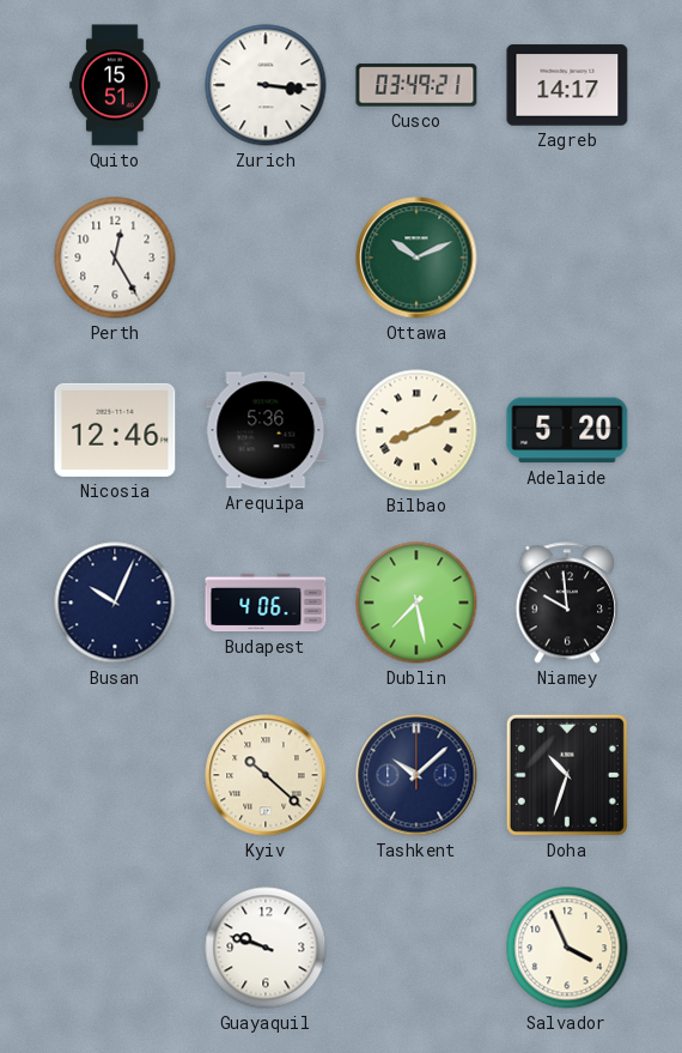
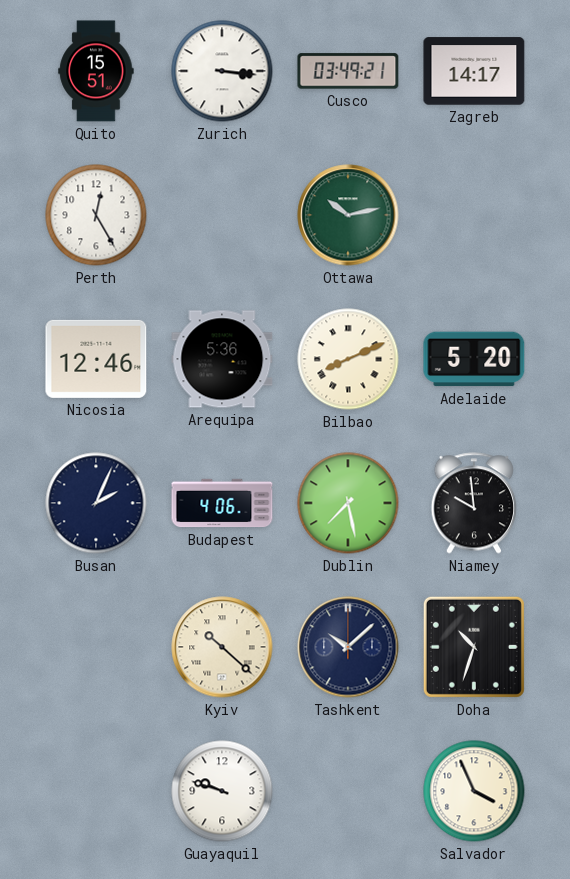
Ottawa: 10:11 -> 10:13 (348, 215)
Busan: 10:04 -> 2:04 (96, 503)
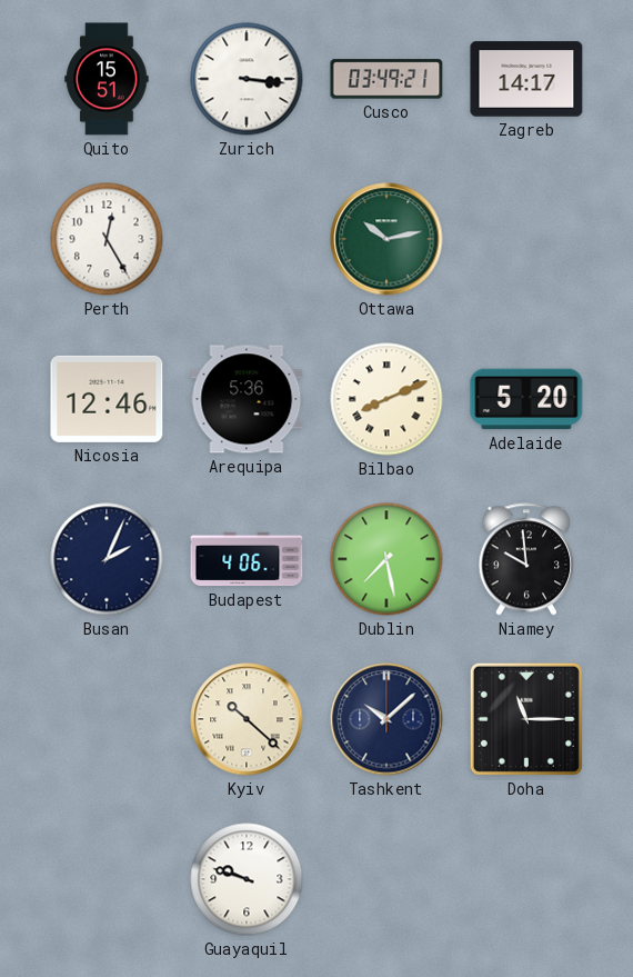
Doha: 10:33 -> 11:15 (526, 719)
Salvador: 3:56 -> none (474, 791)
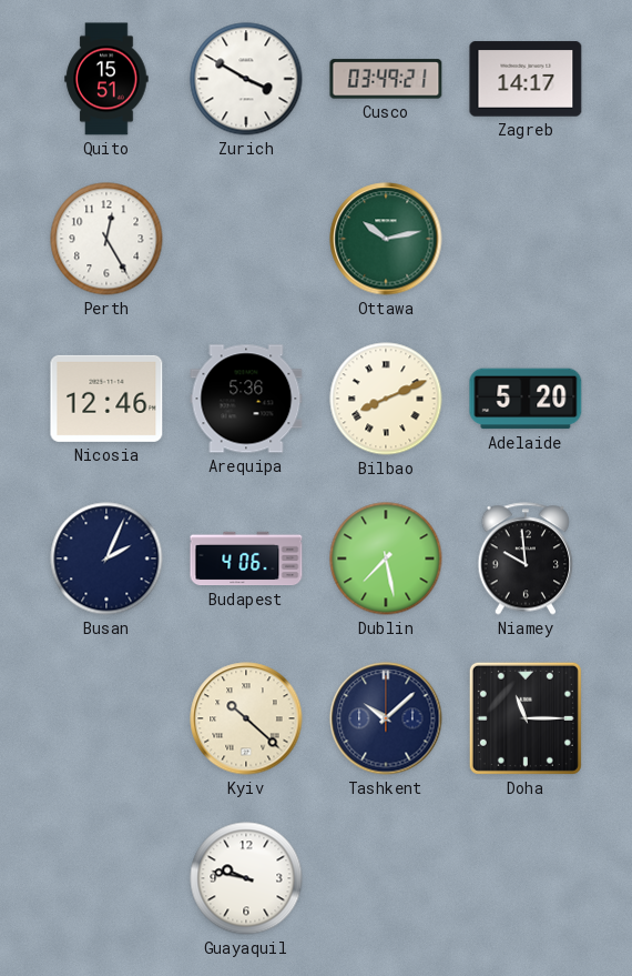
Zurich: 3:16 -> 3:50 (246, 79)
Guayaquil: 9:48 -> 9:47 (246, 878)
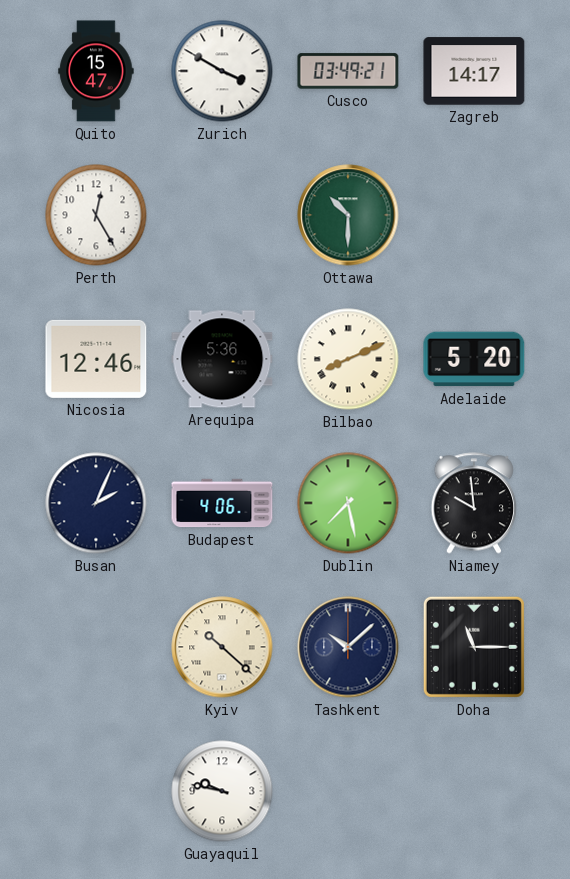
Quito: 15:51 -> 15:47 (96, 71)
Ottawa: 10:13 -> 10:30 (348, 215)
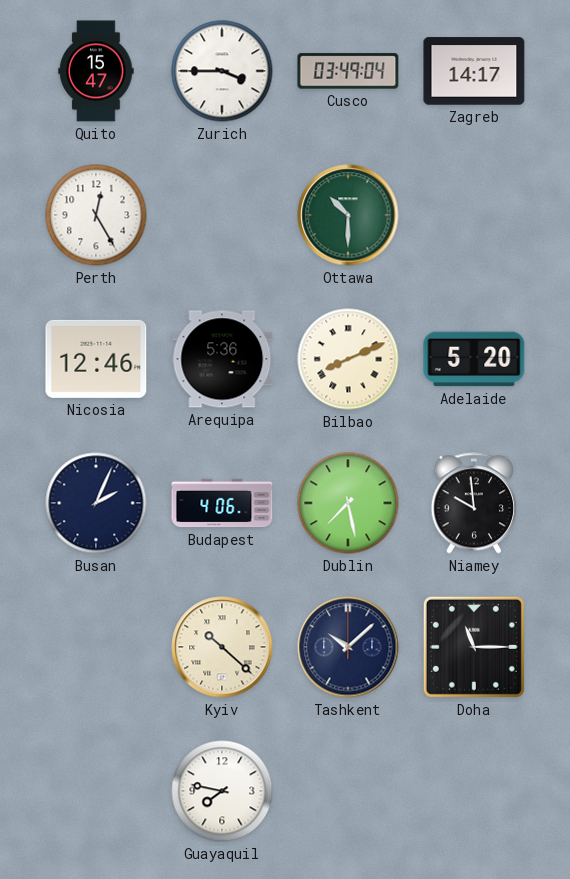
Zurich: 3:50 -> 3:45 (222, 71)
Cusco: 03:49:21 -> 03:49:04 (348, 71)
Guayaquil: 9:47 -> 7:47 (222, 791)
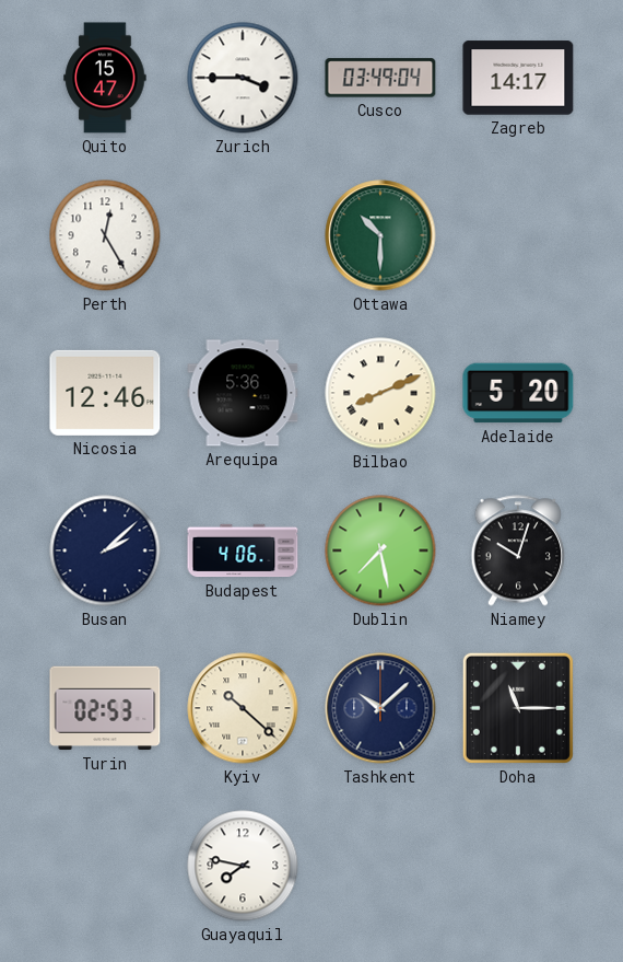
Busan: 2:04 -> 2:08 (105, 550)
Niamey: 9:59 -> 10:03 (518, 550)
Turin: none -> 02:53 (105, 708)
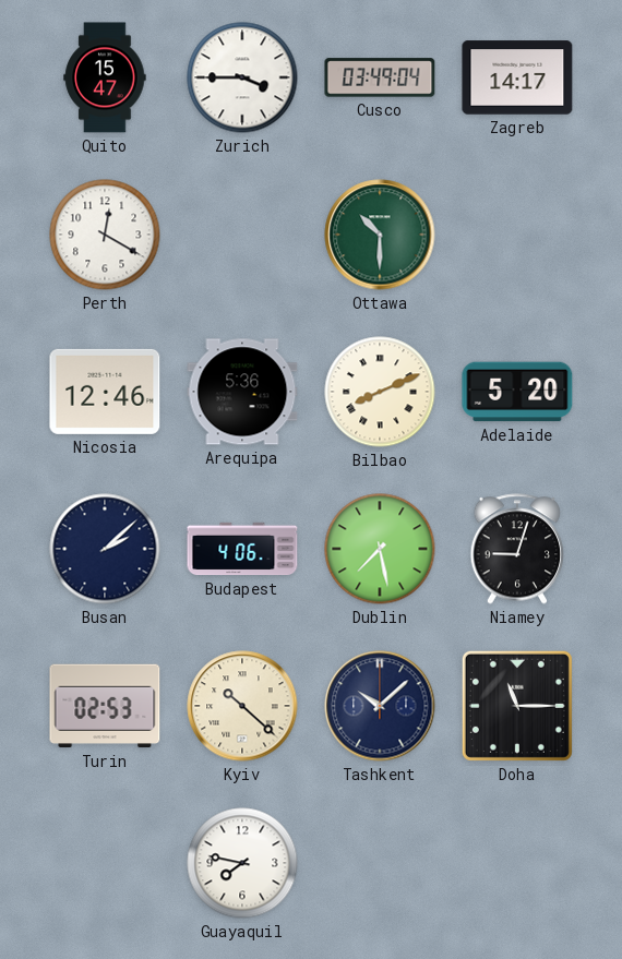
Perth: 12:25 -> 12:20 (105, 235)
Niamey: 10:03 -> 9:03 (517, 549)
